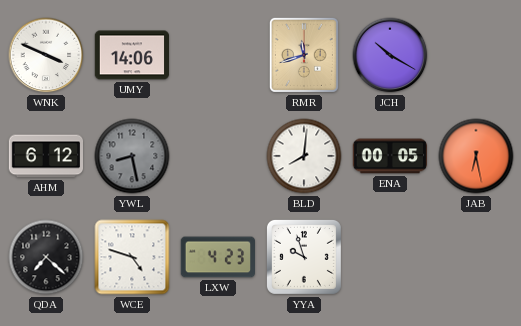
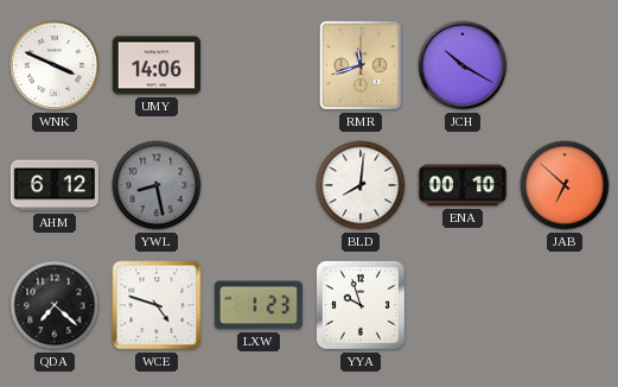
ENA: 00:05 -> 00:10 (461, 185)
JAB: 6:28 -> 6:52 (565, 185)
LXW: 4:23 -> 1:23 (259, 305)
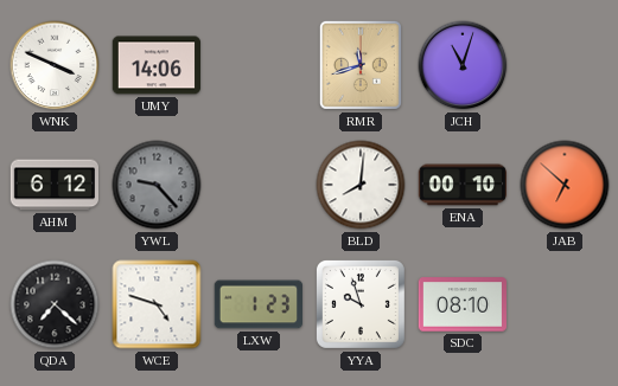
JCH: 10:20 -> 11:03 (463, 65)
YWL: 8:28 -> 9:23 (157, 185)
SDC: none -> 08:10 (463, 304)
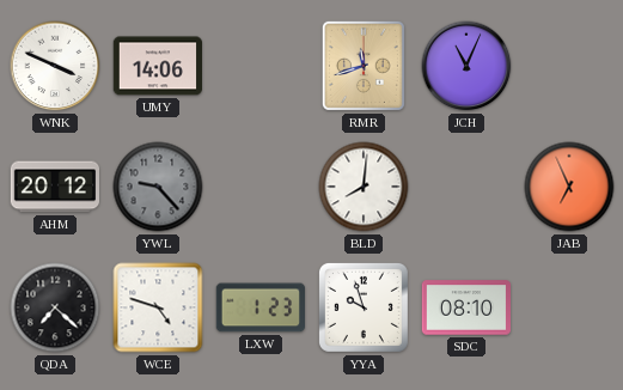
JCH: 11:03 -> 11:04 (466, 66)
AHM: 6:12 -> 20:12 (54, 187)
ENA: 00:10 -> none (461, 185)
JAB: 6:52 -> 6:56 (569, 187)
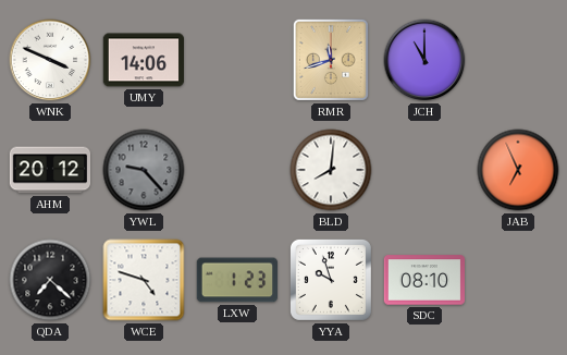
JCH: 11:04 -> 11:00 (424, 60)
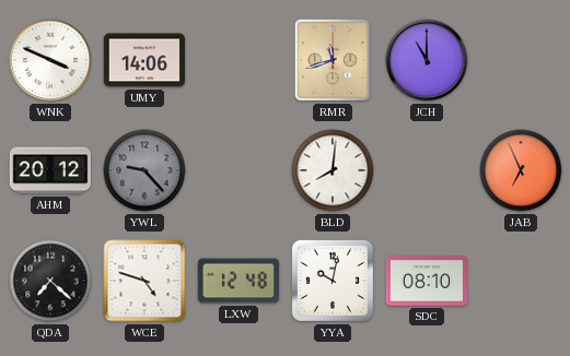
LXW: 1:23 -> 12:48 (239, 281)
YYA: 9:57 -> 10:02 (333, 281)
